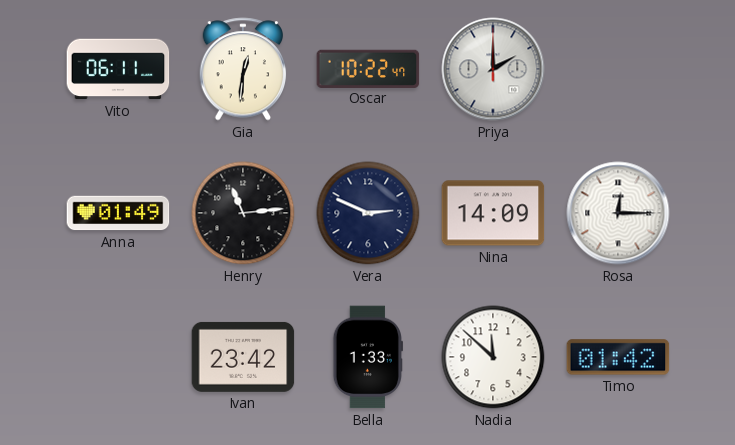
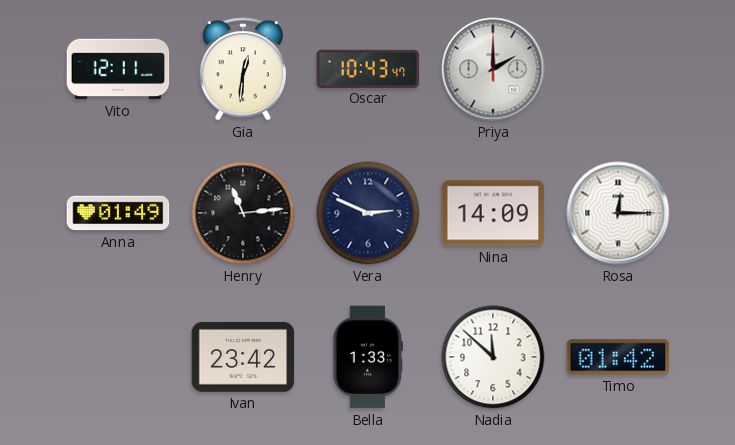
Vito: 06:11 -> 12:11 (118, 69)
Oscar: 10:22 -> 10:43 (368, 68)
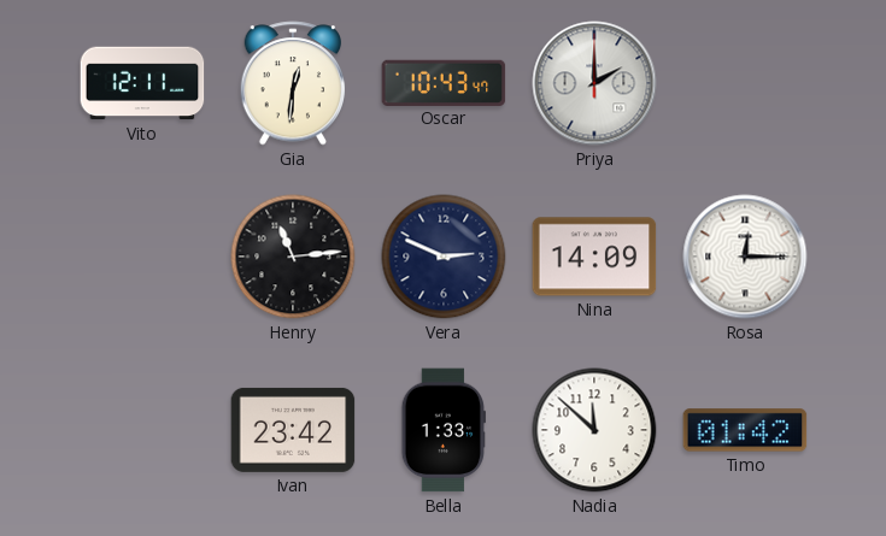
Anna: 01:49 -> none (118, 213)
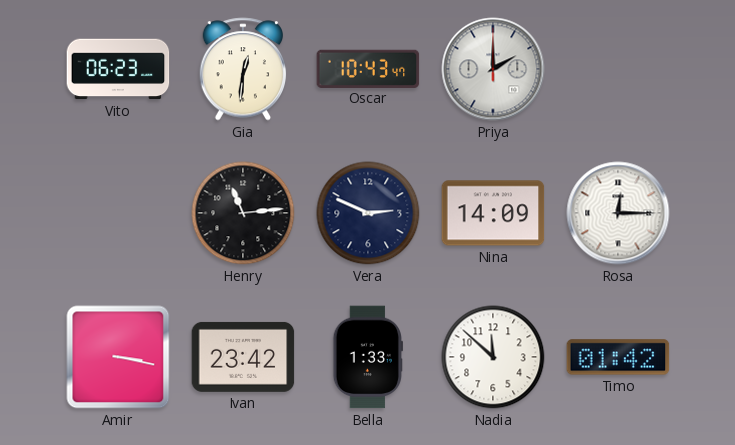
Vito: 12:11 -> 06:23 (118, 69)
Amir: none -> 3:17 (118, 357)
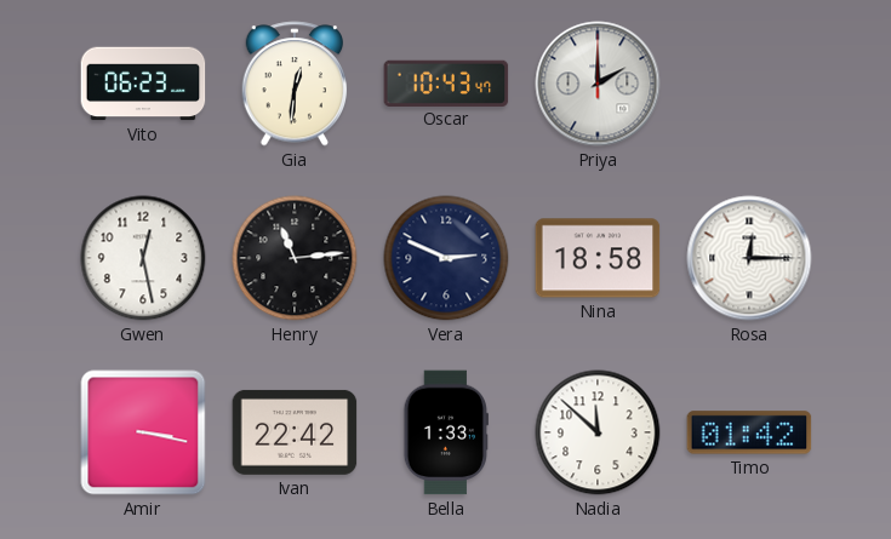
Gwen: none -> 12:28 (143, 258)
Nina: 14:09 -> 18:58 (598, 258)
Ivan: 23:42 -> 22:42 (295, 432)
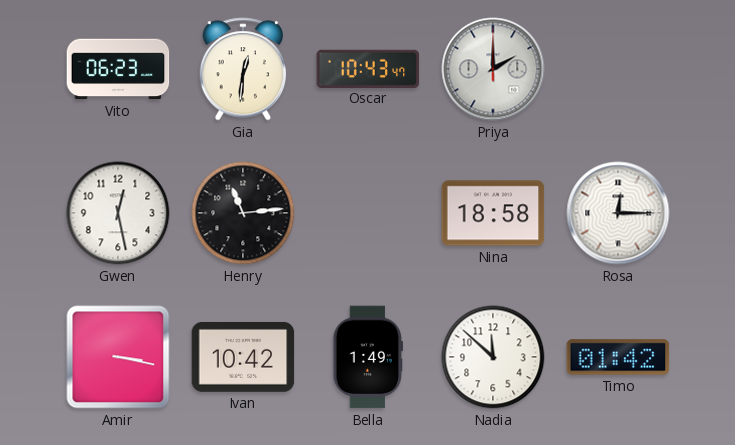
Vera: 2:49 -> none (446, 258)
Ivan: 22:42 -> 10:42 (243, 357)
Bella: 1:33 -> 1:49 (367, 357)
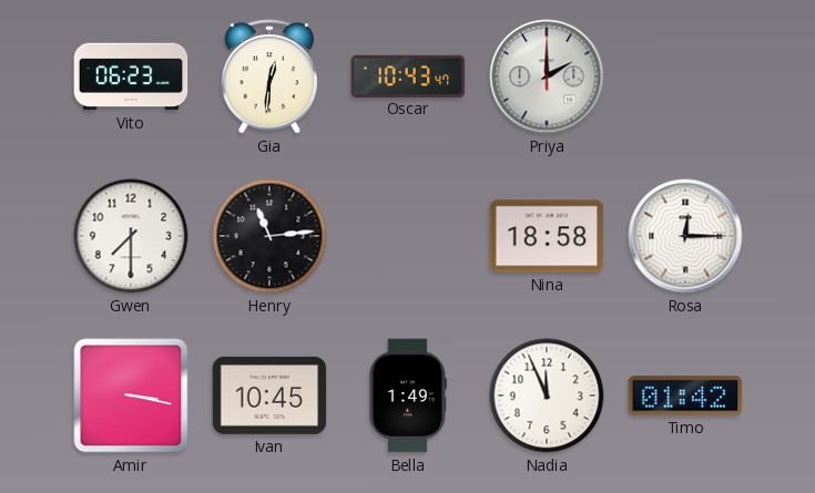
Gwen: 12:28 -> 7:30 (131, 236)
Ivan: 10:42 -> 10:45 (269, 396)
Nadia: 11:52 -> 11:56 (547, 396)
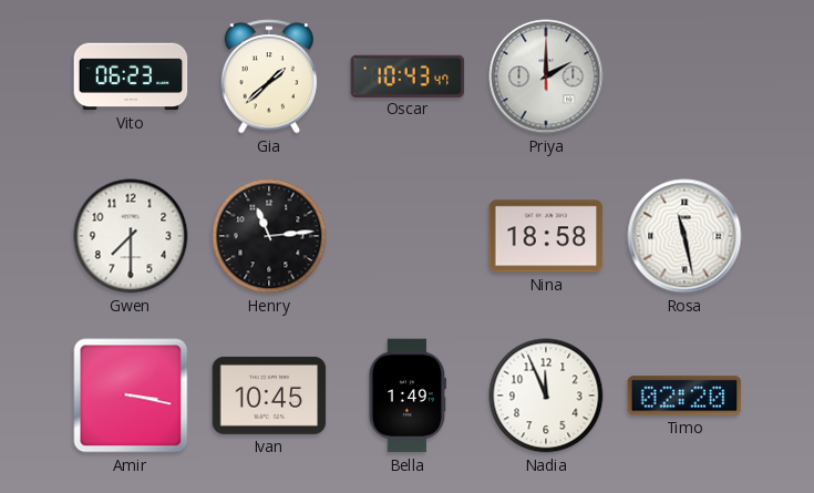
Gia: 12:31 -> 1:38 (269, 76)
Rosa: 12:15 -> 11:28 (684, 236)
Timo: 01:42 -> 02:20 (684, 396)
